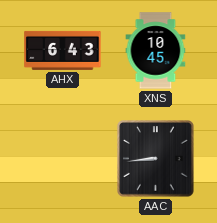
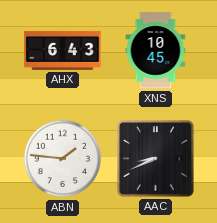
ABN: none -> 1:46 (63, 159)
AAC: 8:44 -> 8:41 (156, 159)
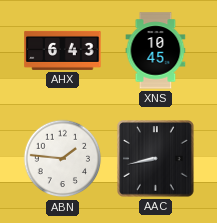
AAC: 8:41 -> 8:43 (156, 159)
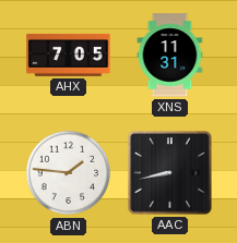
AHX: 6:43 -> 7:05 (69, 54)
XNS: 10:45 -> 11:31 (170, 56)
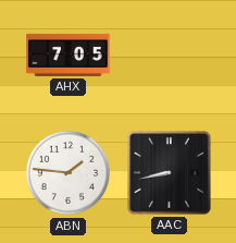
XNS: 11:31 -> none (170, 56)
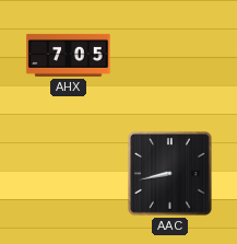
ABN: 1:46 -> none (69, 173)
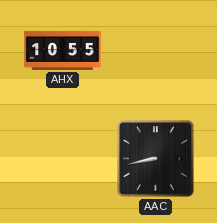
AHX: 7:05 -> 10:55 (63, 50)
